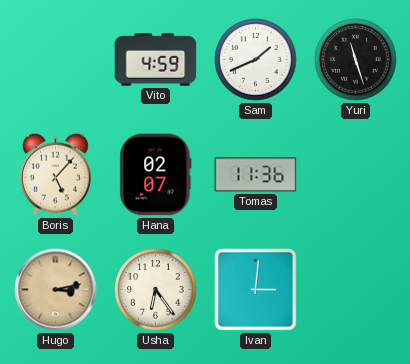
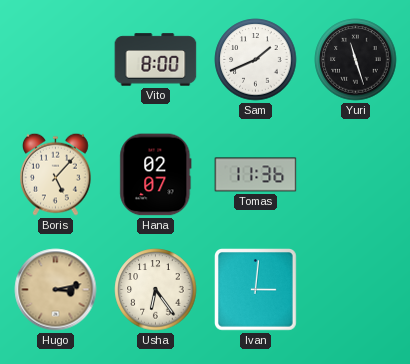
Vito: 4:59 -> 8:00 (156, 60)
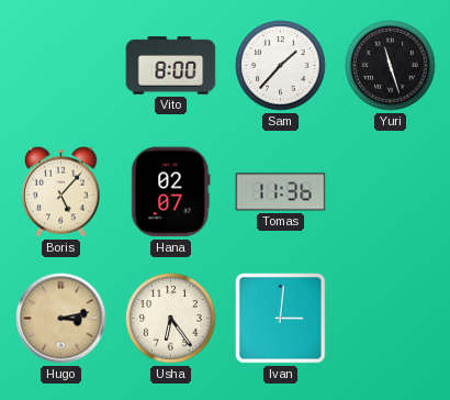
Sam: 1:41 -> 1:37 (281, 66)
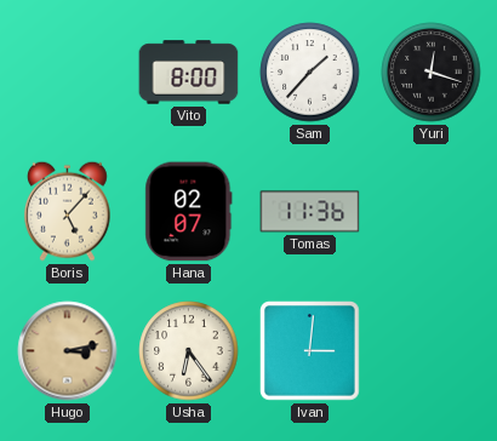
Yuri: 11:27 -> 12:18 (432, 73)
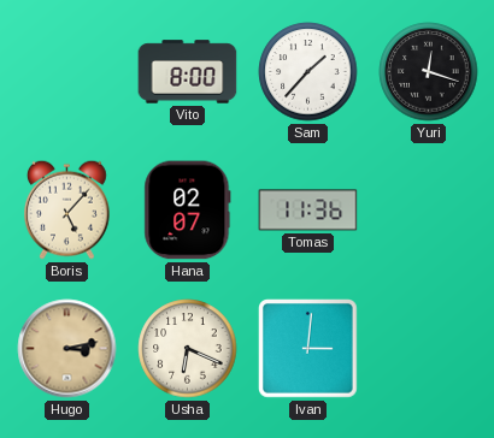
Usha: 6:24 -> 6:19 (188, 349)
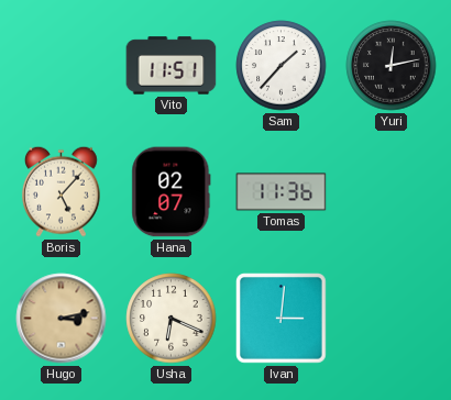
Vito: 8:00 -> 11:51 (172, 66)
Yuri: 12:18 -> 12:13 (392, 66)
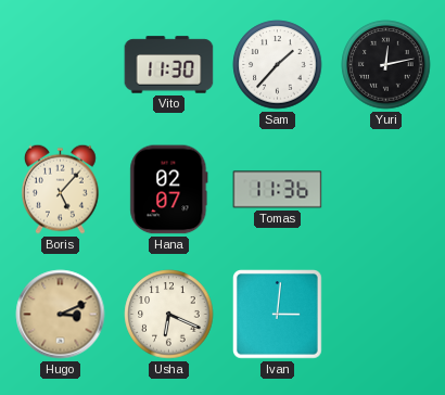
Vito: 11:51 -> 11:30 (169, 65)
Hugo: 3:13 -> 3:11 (61, 315)
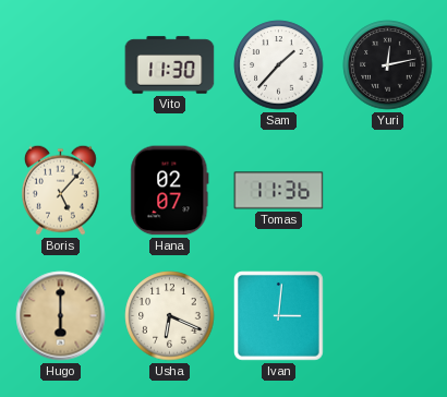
Hugo: 3:11 -> 6:00 (61, 316)
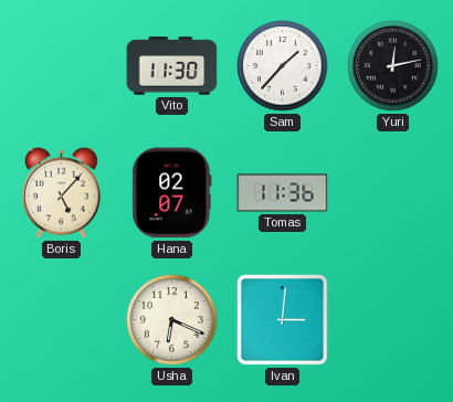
Hugo: 6:00 -> none (61, 316)
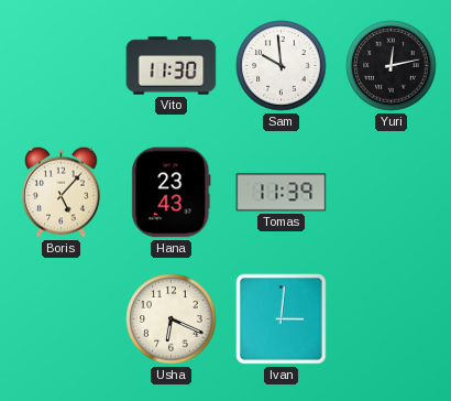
Sam: 1:37 -> 9:59 (282, 66)
Hana: 02:07 -> 23:43 (172, 193)
Tomas: 11:36 -> 11:39 (282, 193)
